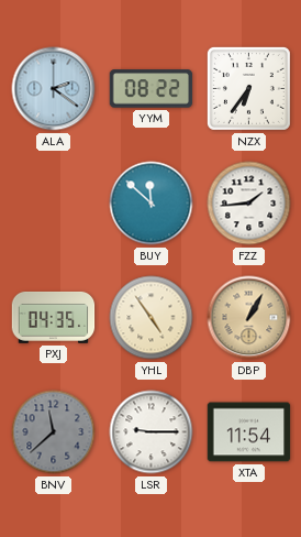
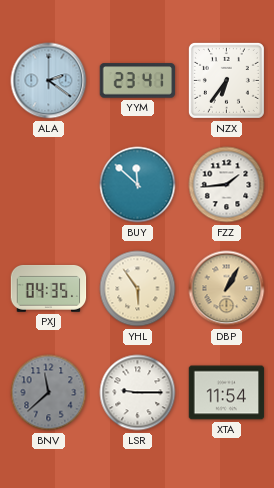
YYM: 08:22 -> 23:41 (138, 81)
YHL: 4:54 -> 5:54 (138, 289)
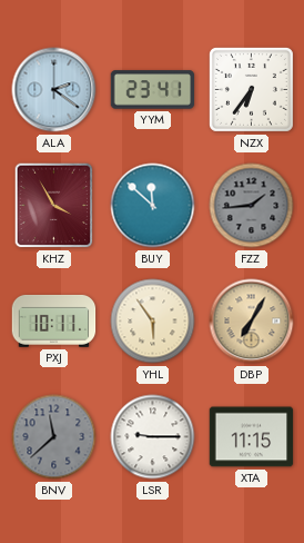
KHZ: none -> 3:55 (54, 206)
FZZ dial: white -> grey (252, 206)
PXJ: 04:35 -> 10:11 (54, 320)
DBP: 1:05 -> 7:05 (252, 322)
XTA: 11:54 -> 11:15 (252, 437)
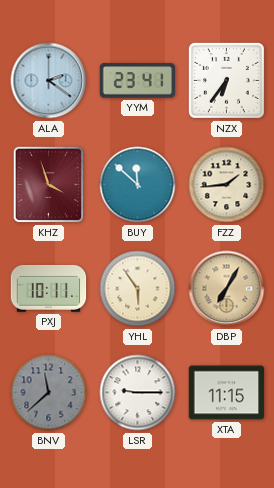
KHZ: 3:55 -> 3:57 (49, 185)
FZZ dial: grey -> cream (227, 185)
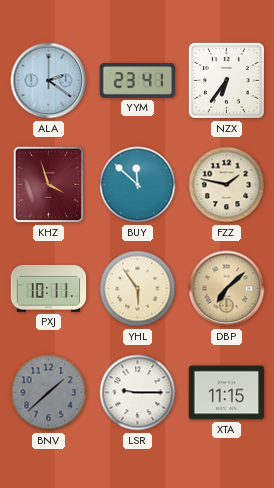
FZZ: 1:44 -> 1:47 (227, 185)
DBP: 7:05 -> 7:08 (227, 289)
BNV: 11:38 -> 1:38 (49, 393)
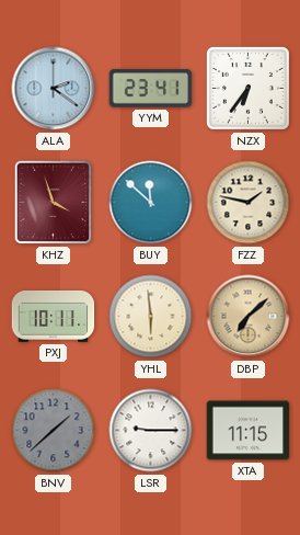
YHL: 5:54 -> 5:59 (151, 317)
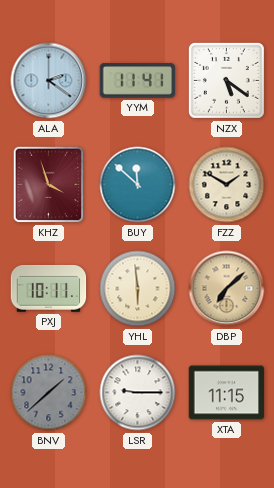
YYM: 23:41 -> 11:41 (138, 81)
NZX: 6:36 -> 5:21 (226, 80)
FZZ: 1:47 -> 1:50 (227, 185)
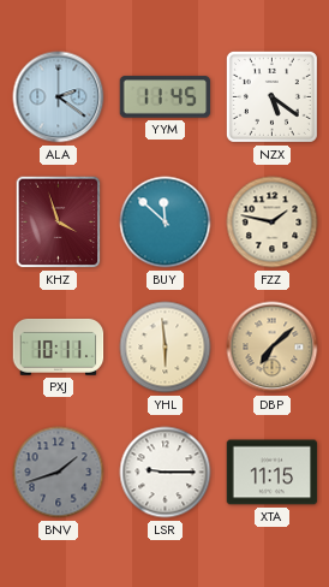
YYM: 11:41 -> 11:45 (166, 97)
FZZ: 1:50 -> 1:47 (273, 223)
BNV: 1:38 -> 1:42 (59, 473)
